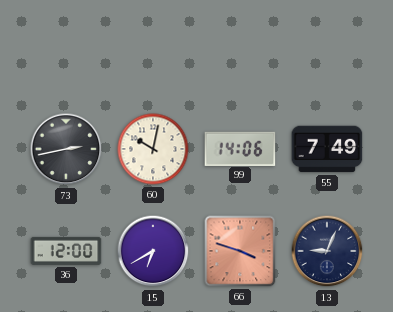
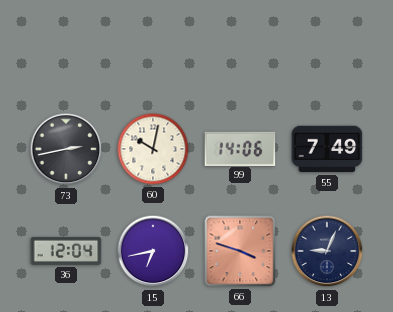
36: 12:00 -> 12:04 (66, 251)
15: 6:40 -> 6:43 (153, 251)
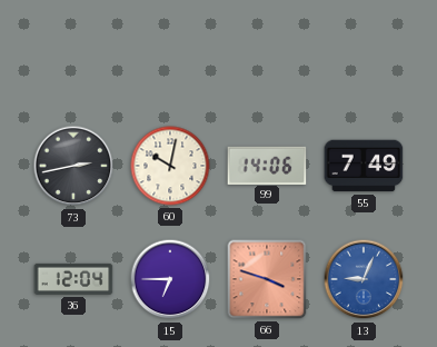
15: 6:43 -> 6:45 (170, 279)
13 dial: navy -> blue (364, 279)
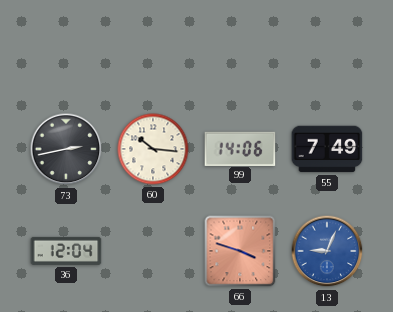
60: 10:02 -> 10:16 (153, 149)
15: 6:45 -> none (170, 279)
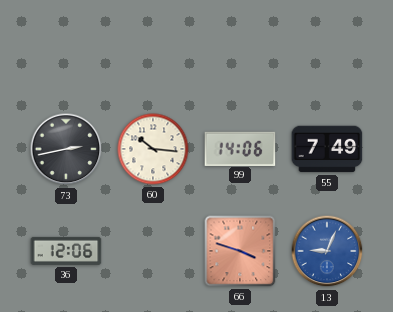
36: 12:04 -> 12:06 (66, 251)
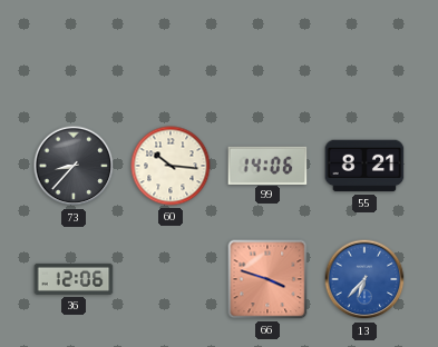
73: 2:43 -> 8:37 (74, 166)
55: 7:49 -> 8:21 (364, 166)
13: 9:04 -> 6:37 (364, 279)
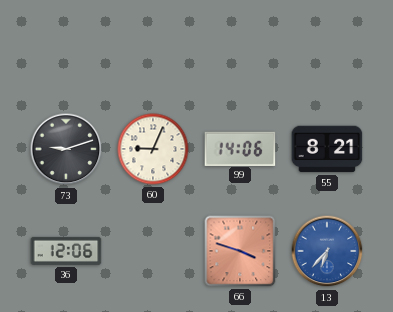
73: 8:37 -> 9:12 (66, 149)
60: 10:16 -> 9:04 (153, 149)
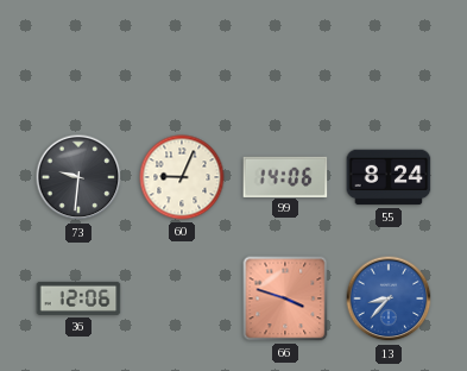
73: 9:12 -> 9:31 (78, 177)
55: 8:21 -> 8:24 (389, 177)
13: 6:37 -> 8:37 (389, 298)
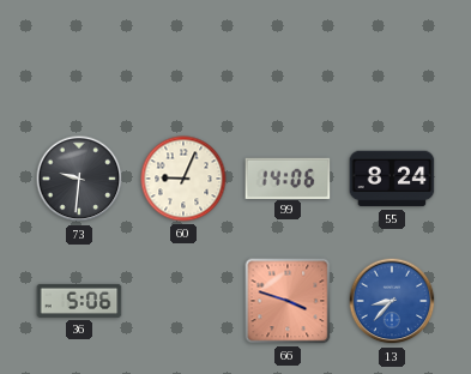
36: 12:06 -> 5:06 (79, 301)
